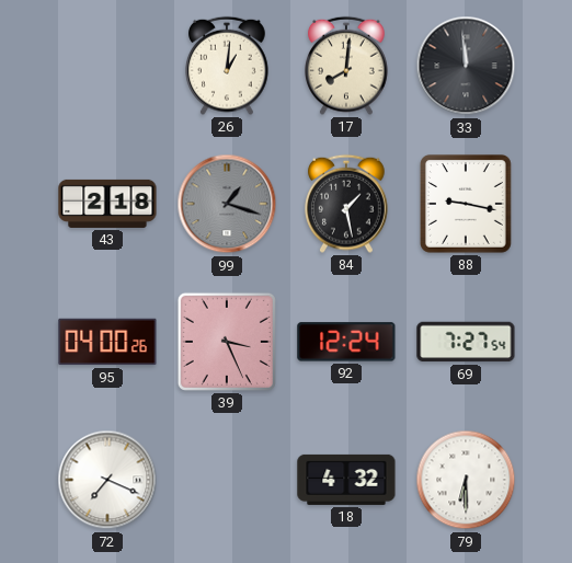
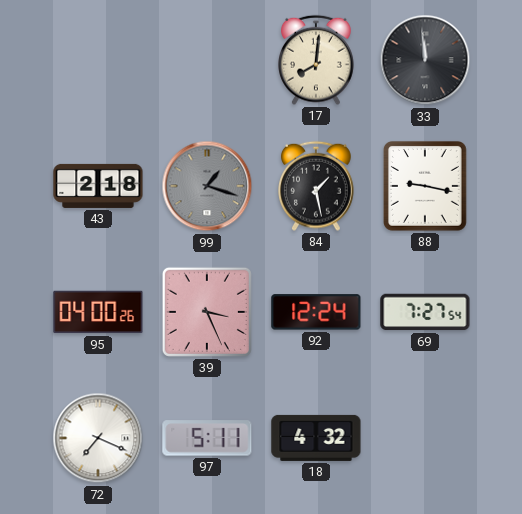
26: 1:01 -> none (228, 66)
97: none -> 5:11 (207, 438)
79: 6:30 -> none (466, 480)
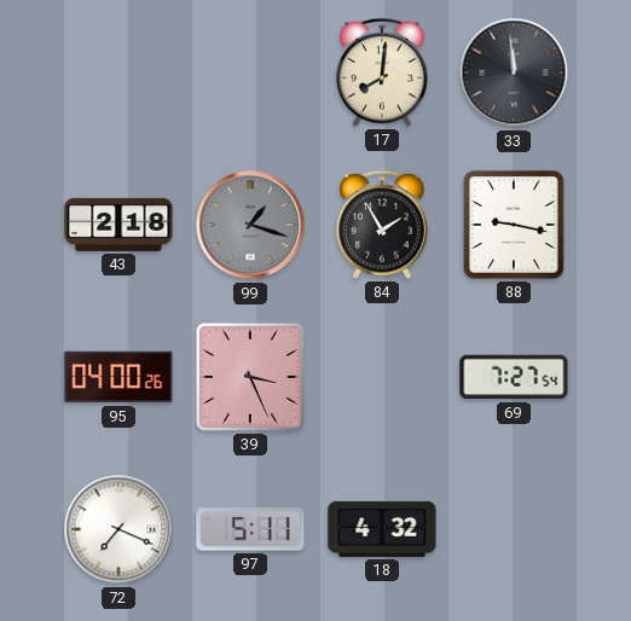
84: 1:28 -> 1:55 (383, 225)
92: 12:24 -> none (316, 312)
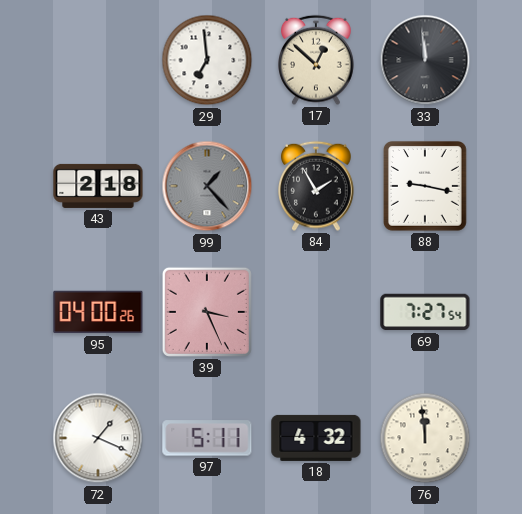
29: none -> 6:59 (207, 60)
17: 8:01 -> 12:52 (317, 60)
99: 1:18 -> 1:23 (207, 186)
72: 7:19 -> 1:19 (98, 438)
76: none -> 11:59 (425, 438)
